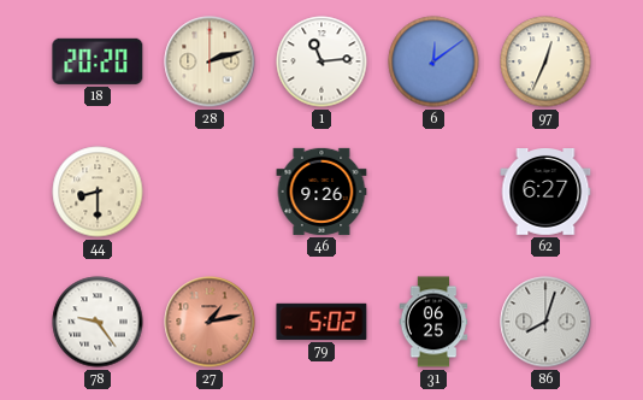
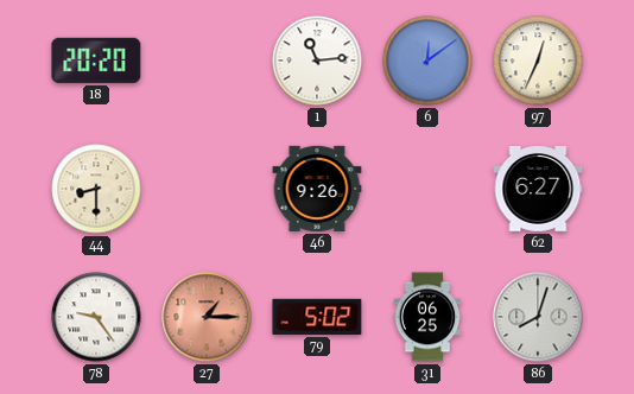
28: 2:12 -> none (210, 61)
27: 1:13 -> 1:15 (207, 317)
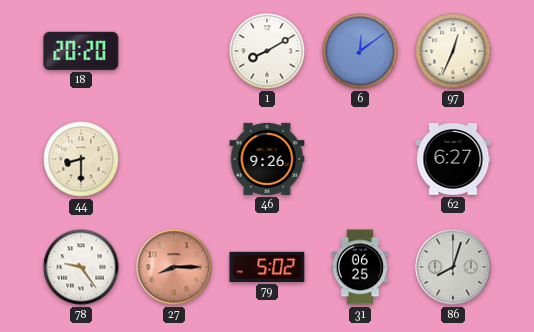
1: 11:14 -> 8:10 (267, 51)
27: 1:15 -> 8:15 (174, 267)
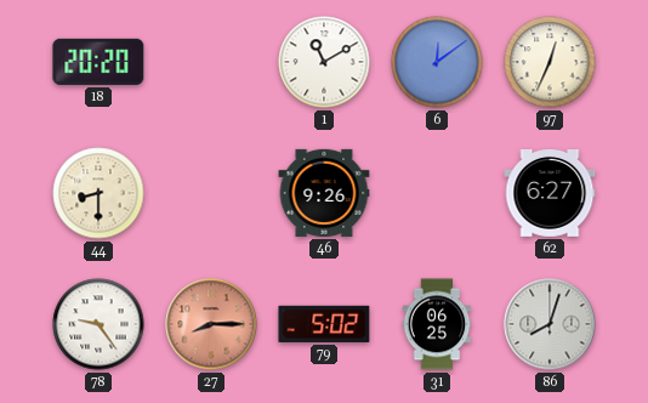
1: 8:10 -> 11:10 (324, 62)
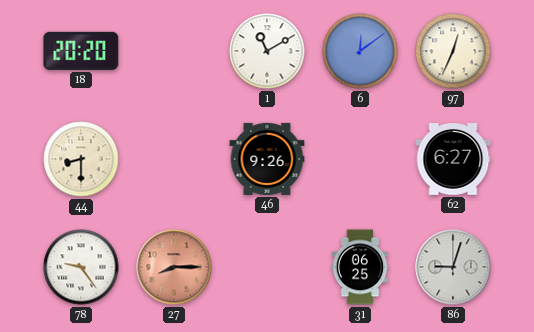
79: 5:02 -> none (324, 324)
86: 8:03 -> 9:03 (453, 267)
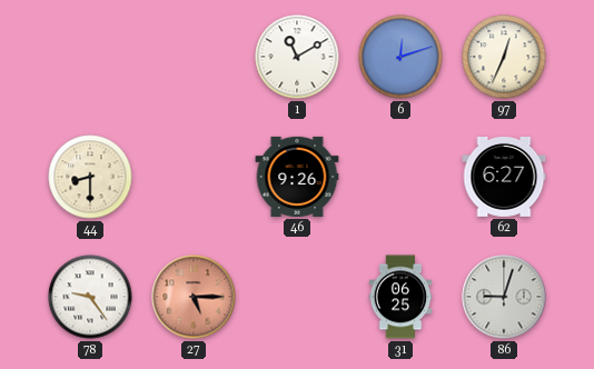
18: 20:20 -> none (81, 51)
6: 12:09 -> 12:12 (400, 57)
27: 8:15 -> 5:15 (194, 297)
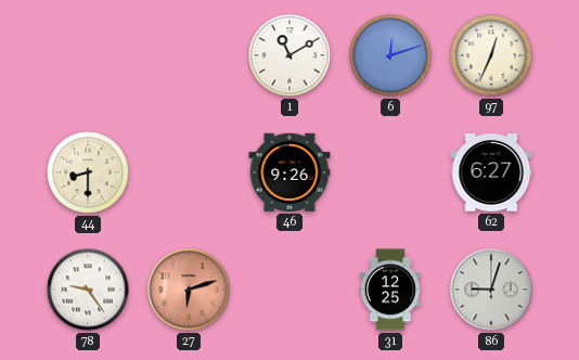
27: 5:15 -> 6:12 (189, 290)
31: 06:25 -> 12:25 (390, 290)
